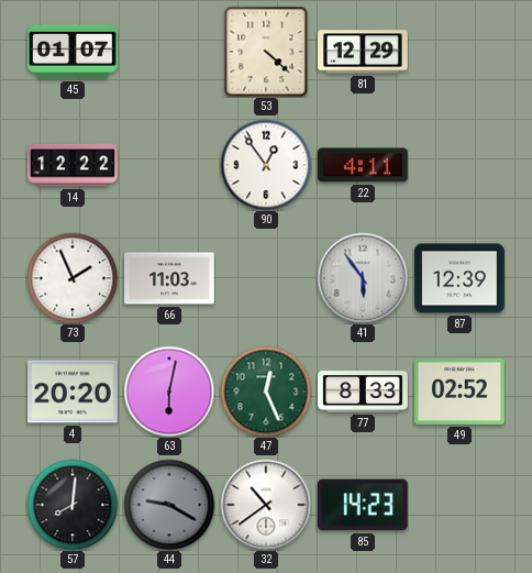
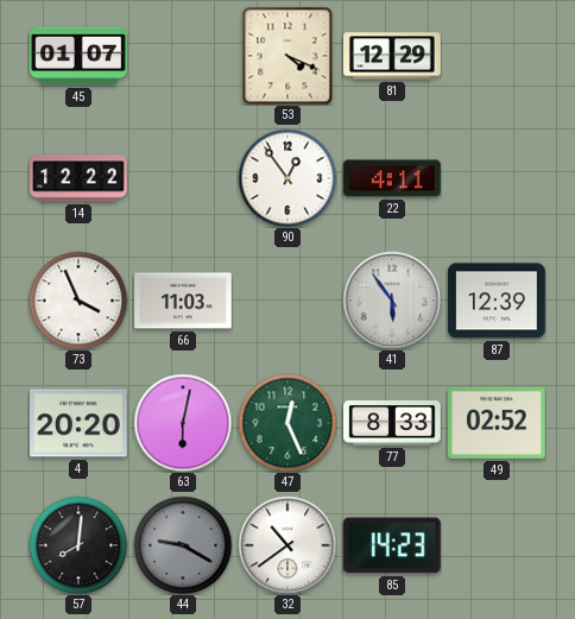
53: 4:22 -> 4:19 (287, 56)
73: 1:56 -> 3:56 (78, 301)
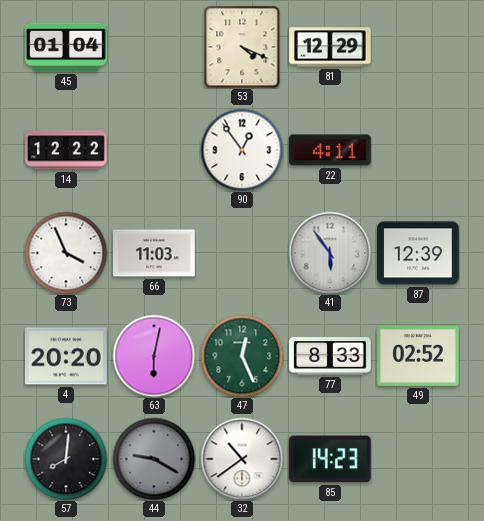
45: 01:07 -> 01:04 (66, 47)
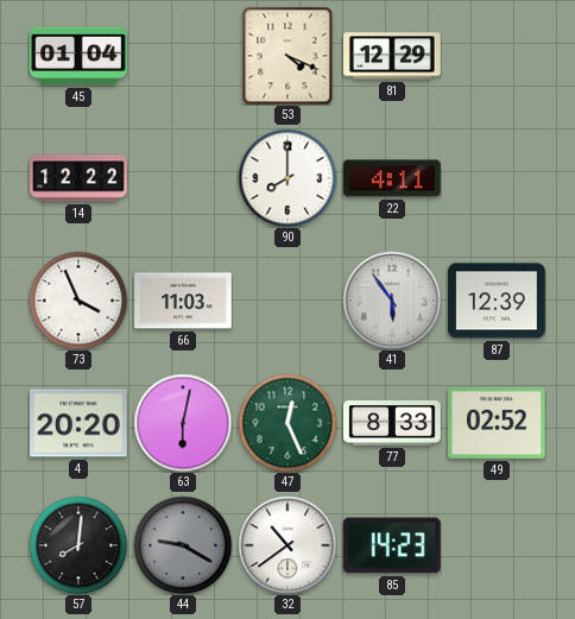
90: 12:54 -> 8:00 (287, 178)
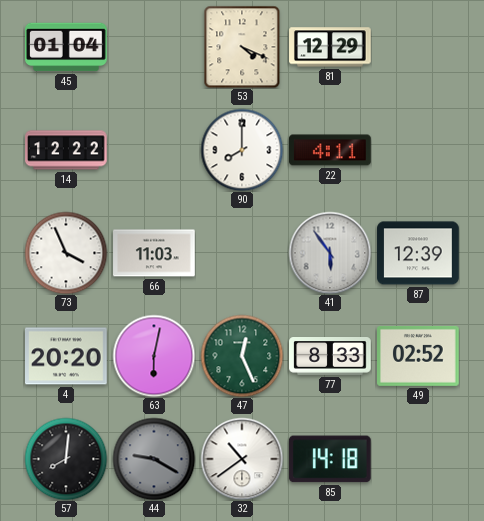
85: 14:23 -> 14:18 (330, 459)
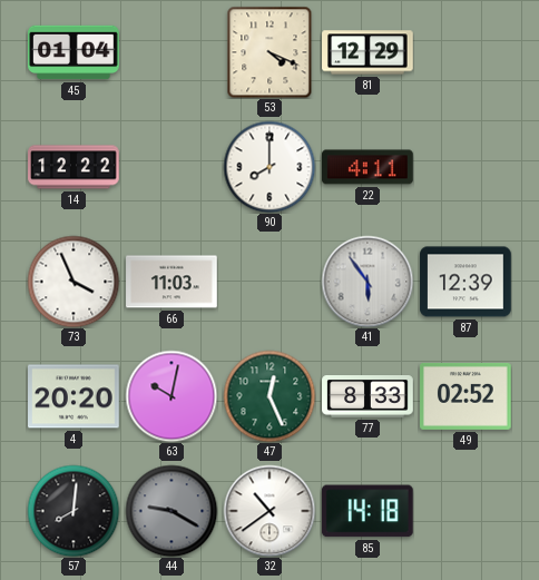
63: 6:02 -> 10:02 (171, 396)
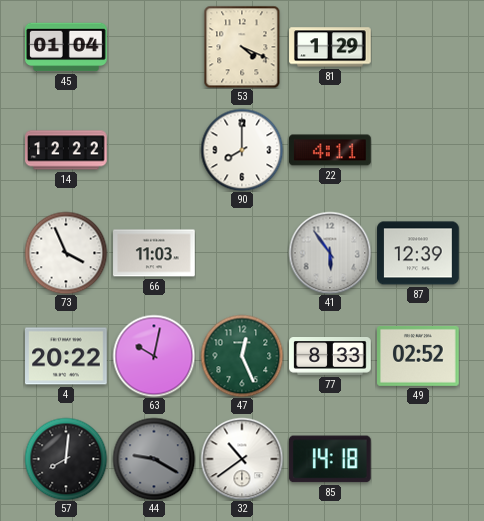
81: 12:29 -> 1:29 (330, 47)
4: 20:20 -> 20:22 (66, 356)
